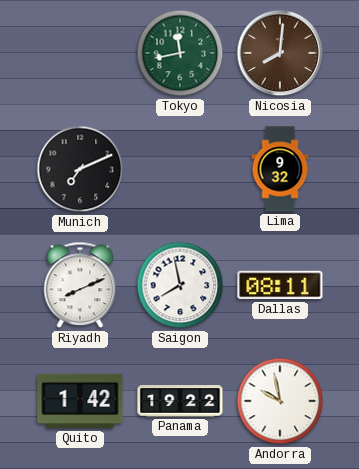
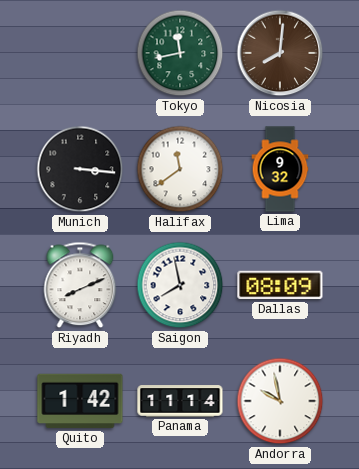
Munich: 7:11 -> 3:16 (80, 169)
Halifax: none -> 11:39 (180, 169)
Dallas: 08:11 -> 08:09 (280, 285)
Panama: 19:22 -> 11:14 (180, 401)
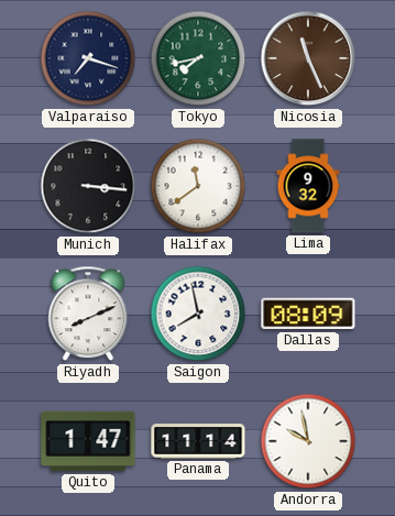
Valparaiso: none -> 7:18 (88, 58)
Tokyo: 11:43 -> 7:43 (198, 58)
Nicosia: 8:01 -> 11:26 (308, 58)
Quito: 1:42 -> 1:47 (88, 441)
